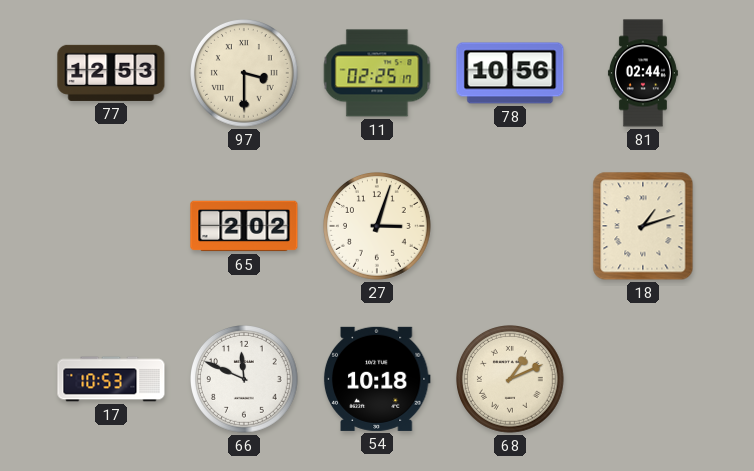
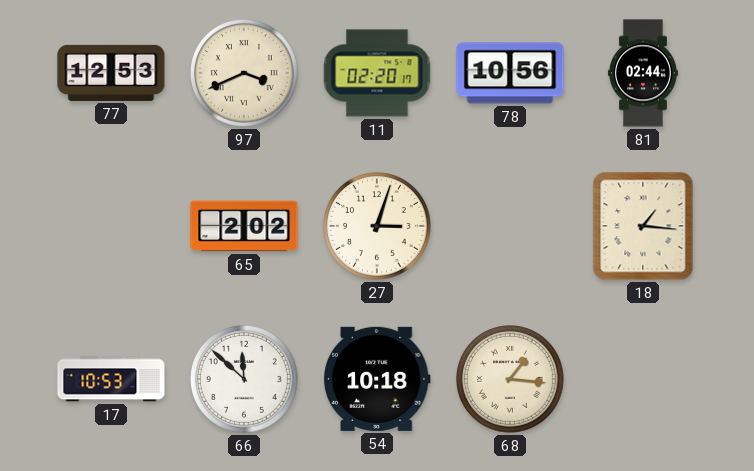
97: 3:30 -> 3:41 (245, 74)
11: 02:25 -> 02:20 (377, 73)
18: 1:12 -> 1:16 (643, 226)
66: 11:49 -> 11:52 (245, 380)
68: 1:11 -> 1:16 (511, 380)
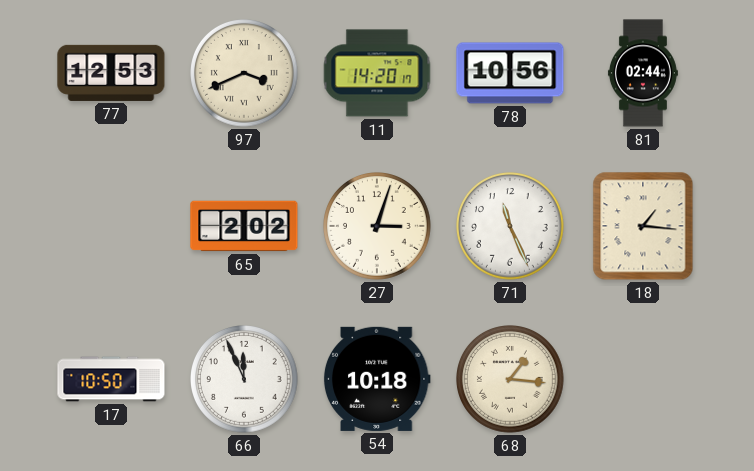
11: 02:20 -> 14:20 (377, 73)
71: none -> 11:26 (511, 227)
17: 10:53 -> 10:50 (111, 379)
66: 11:52 -> 11:56 (245, 380)
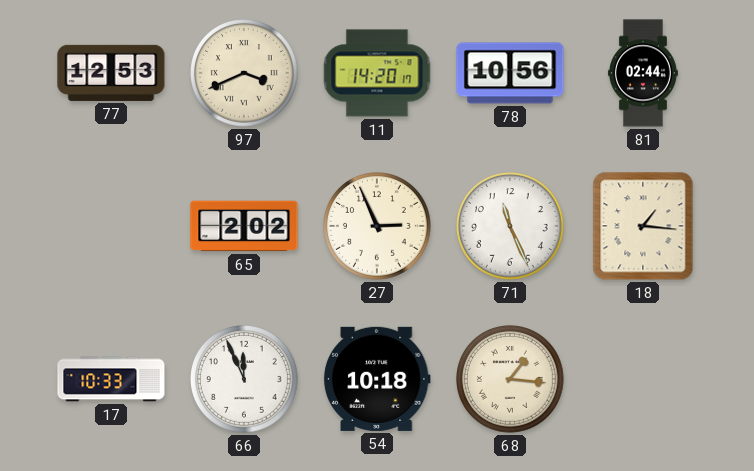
27: 3:03 -> 2:56 (378, 227)
17: 10:50 -> 10:33 (111, 379)
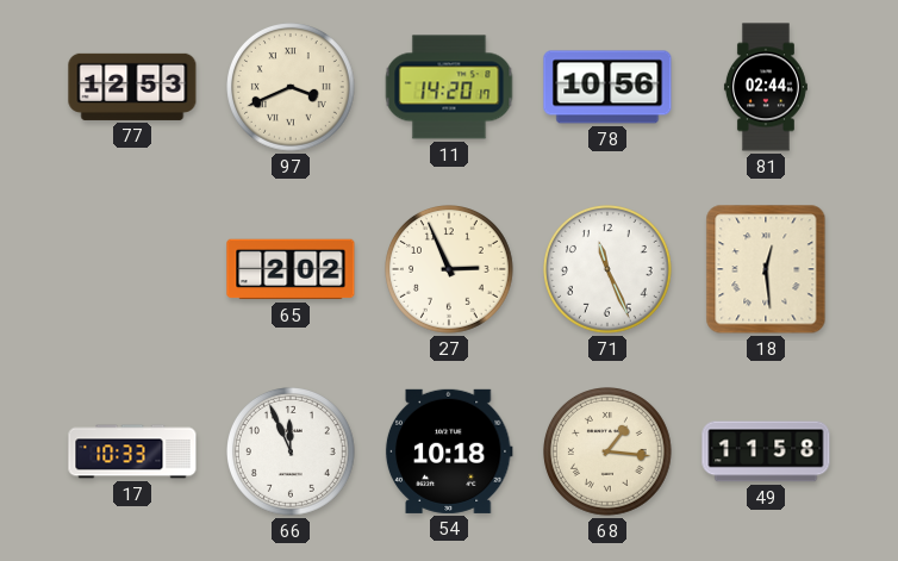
18: 1:16 -> 12:29 (766, 269)
49: none -> 11:58 (766, 451)
